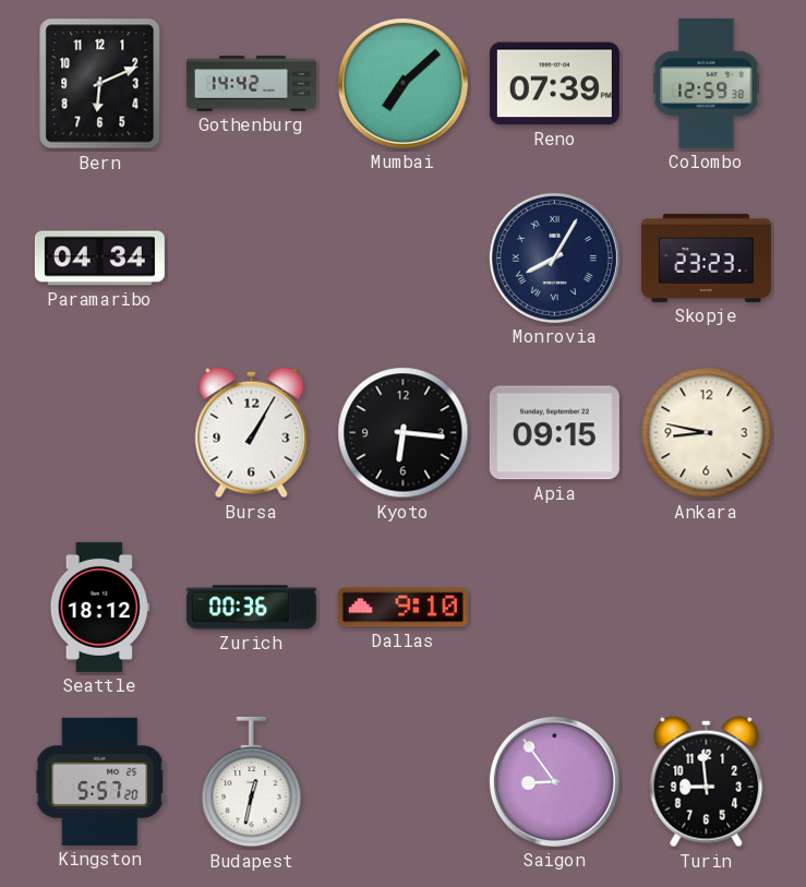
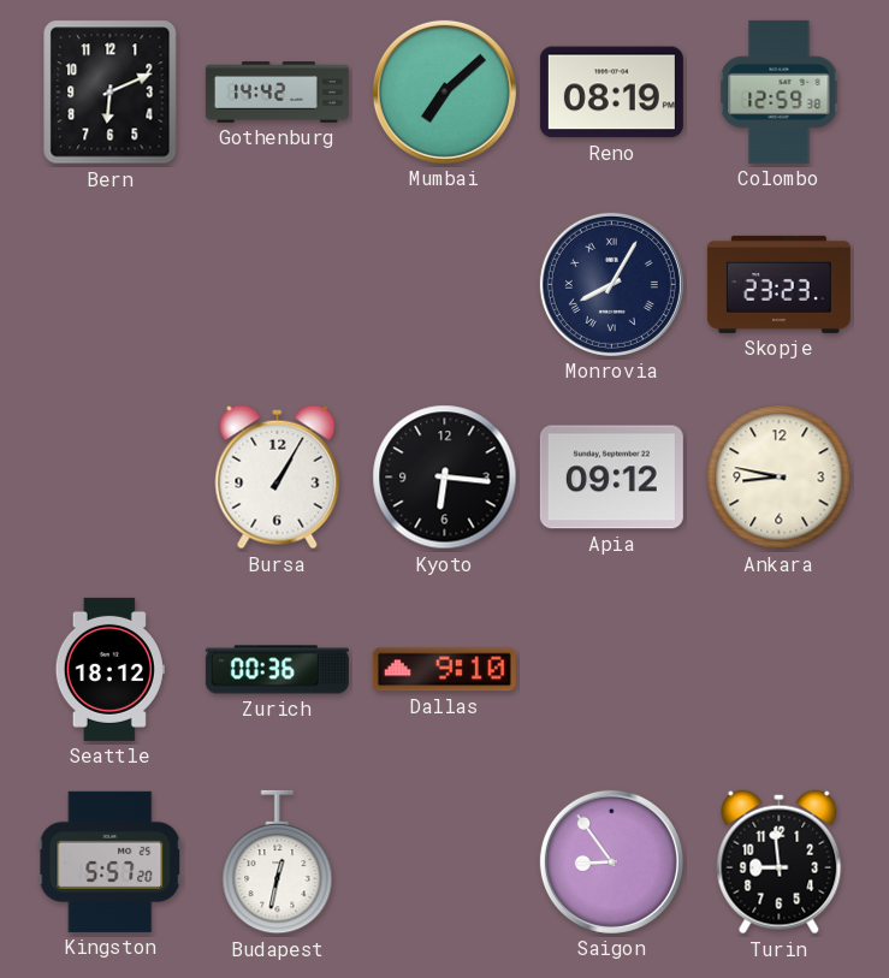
Reno: 07:39 -> 08:19 (611, 93)
Paramaribo: 04:34 -> none (99, 259)
Apia: 09:15 -> 09:12 (611, 478)
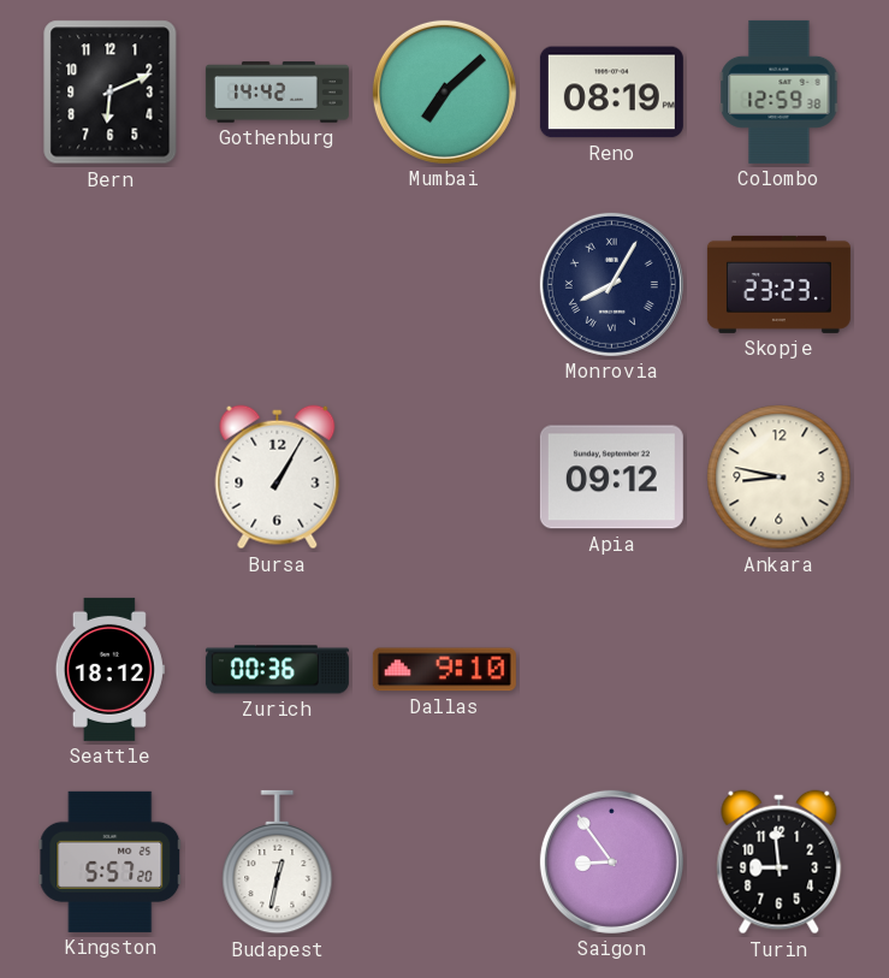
Kyoto: 6:16 -> none (445, 478)
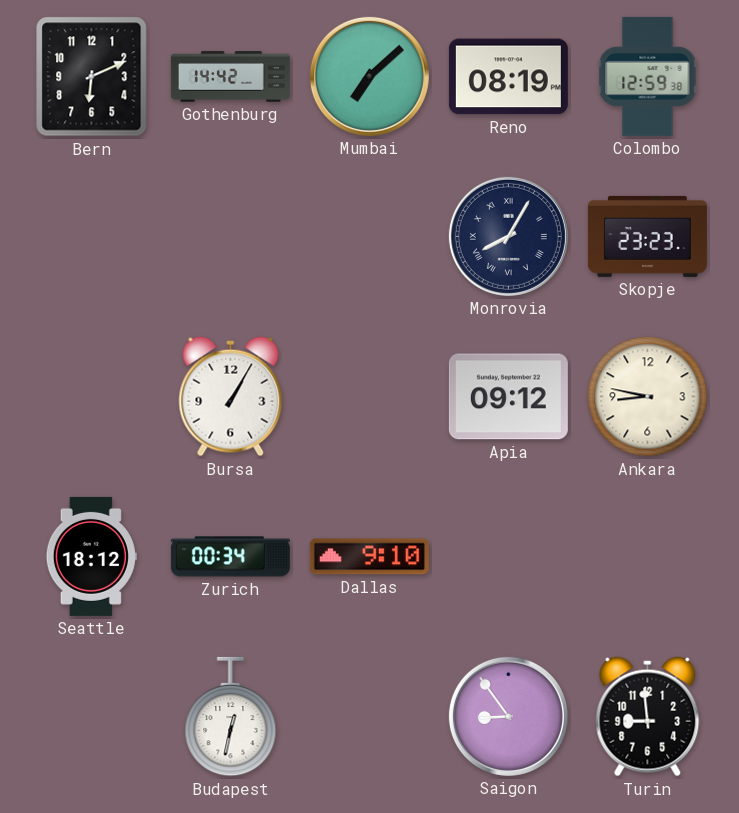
Zurich: 00:36 -> 00:34 (230, 557)
Kingston: 5:57 -> none (111, 861)
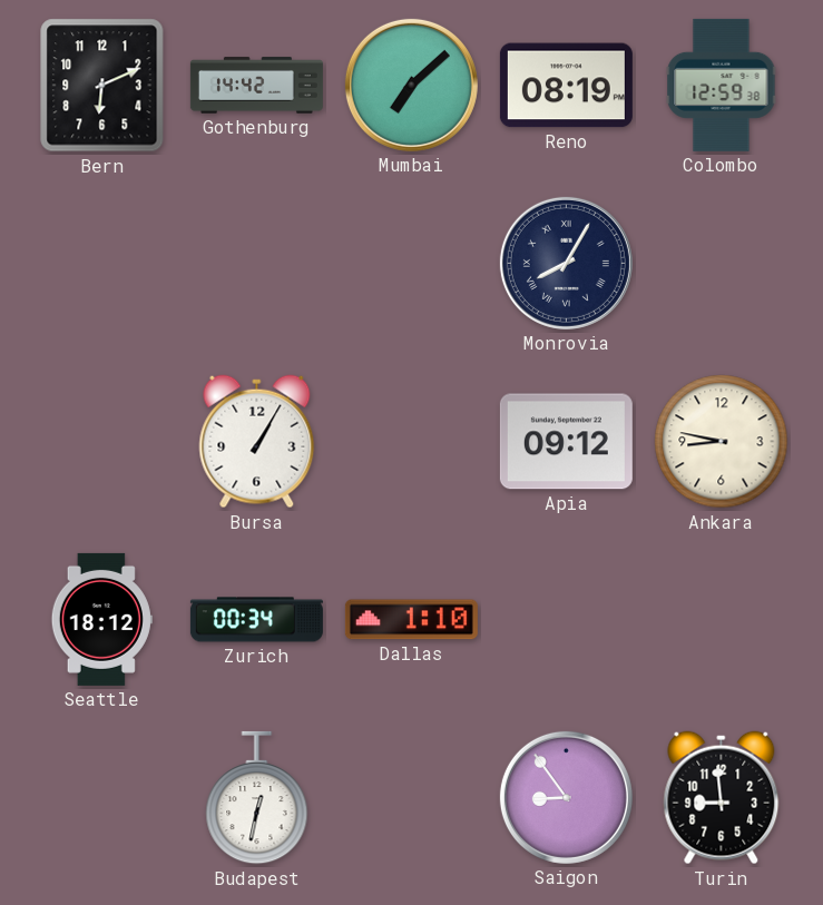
Skopje: 23:23 -> none (647, 236)
Dallas: 9:10 -> 1:10 (411, 620)
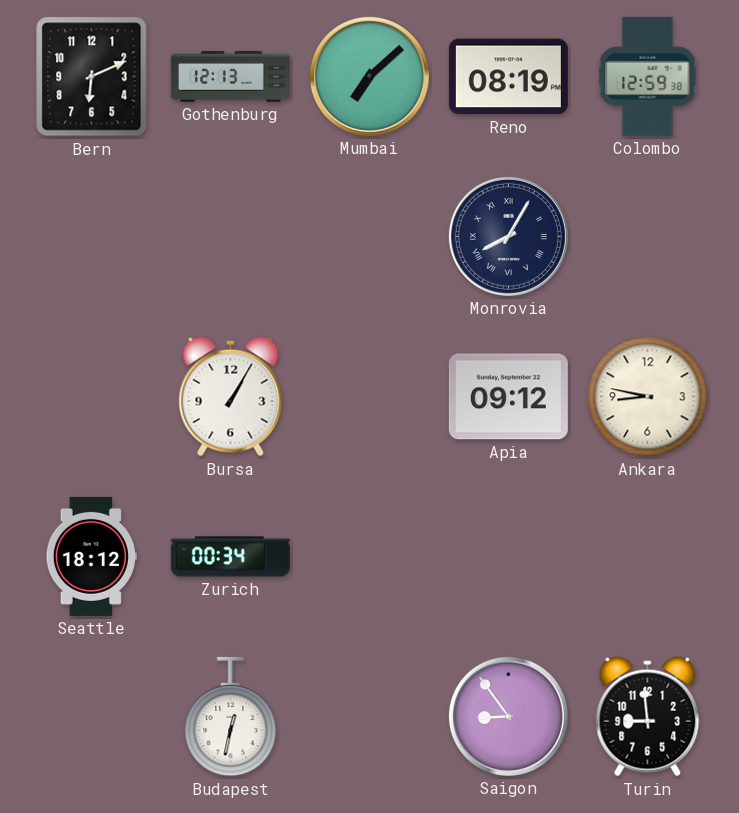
Gothenburg: 14:42 -> 12:13 (230, 77)
Dallas: 1:10 -> none (411, 620)
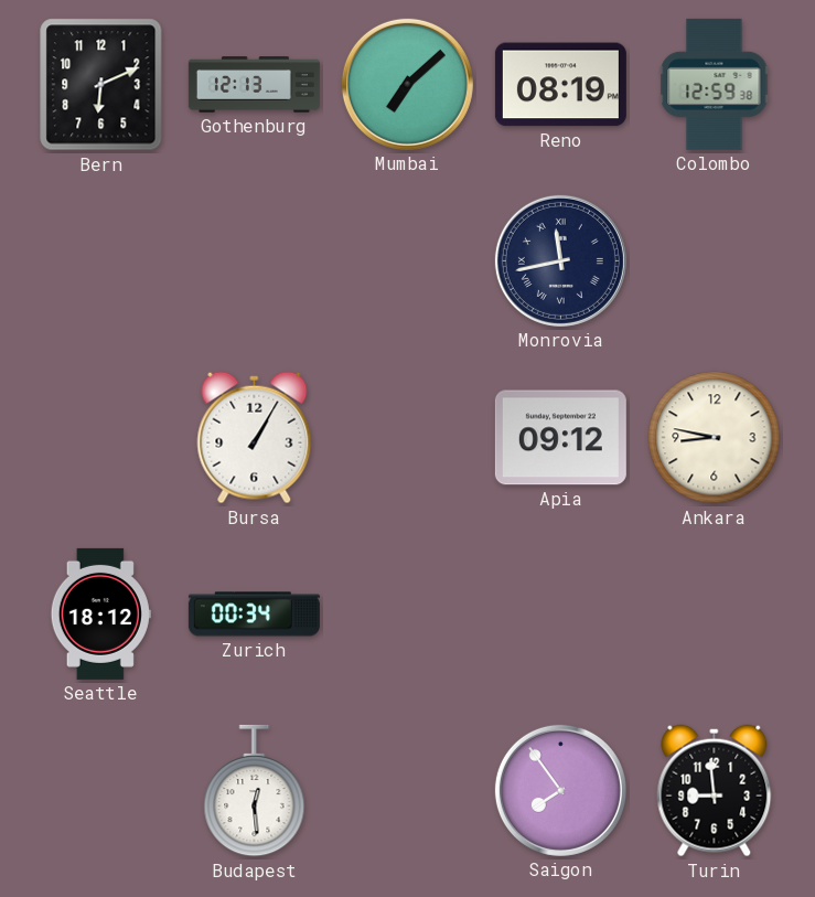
Monrovia: 8:05 -> 11:43 (560, 260)
Budapest: 12:32 -> 12:29 (255, 791)
Saigon: 8:54 -> 7:54 (560, 790)
